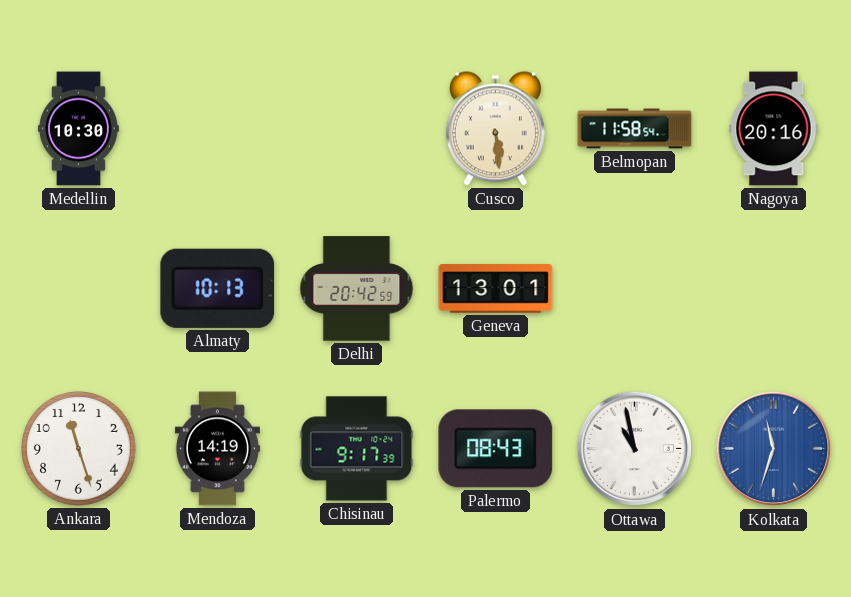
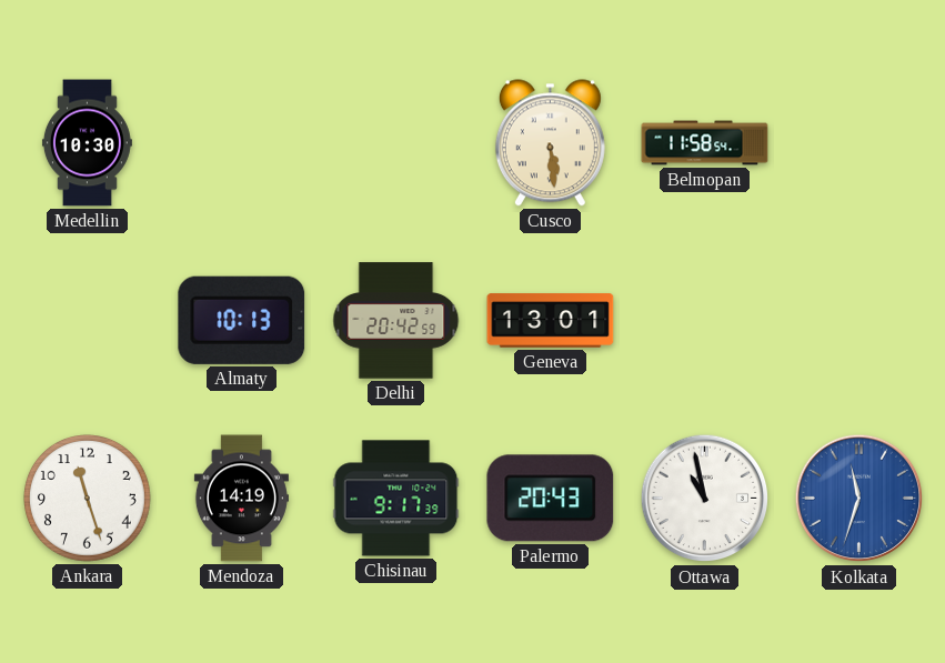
Nagoya: 20:16 -> none (774, 129)
Palermo: 08:43 -> 20:43 (551, 499)
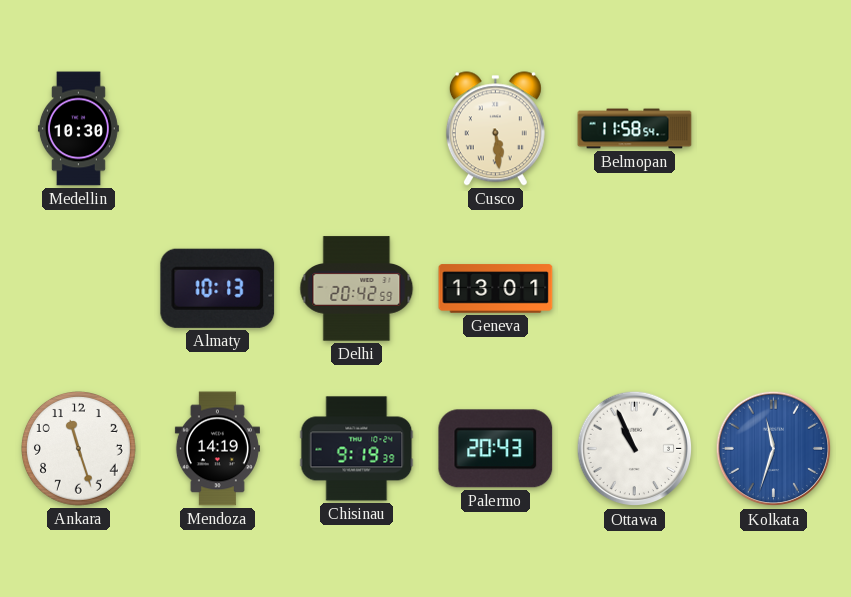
Chisinau: 9:17 -> 9:19 (357, 449)
Ottawa: 10:58 -> 10:56 (635, 449)
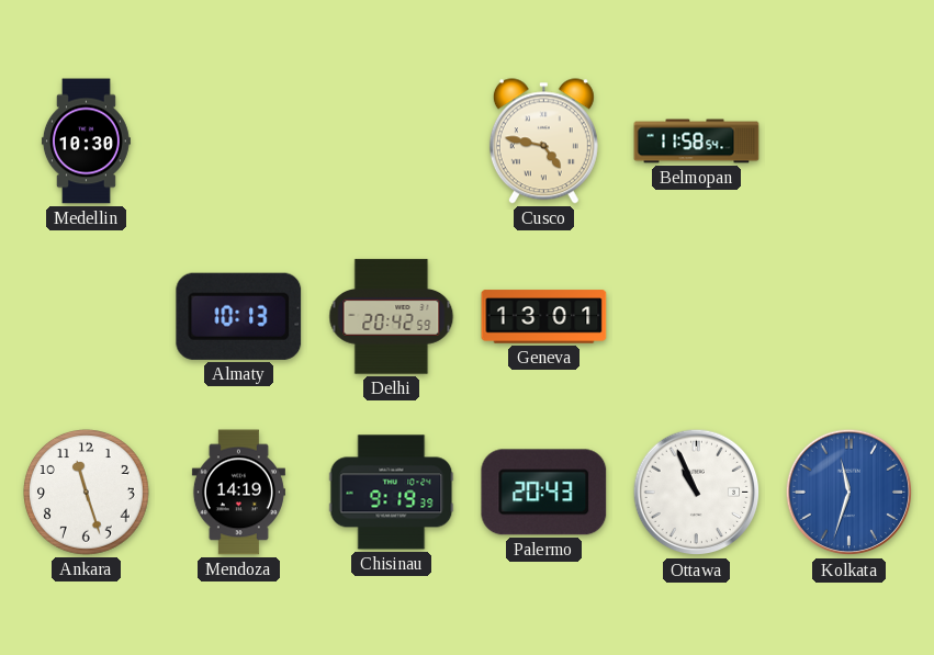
Cusco: 5:29 -> 4:47 (543, 142)
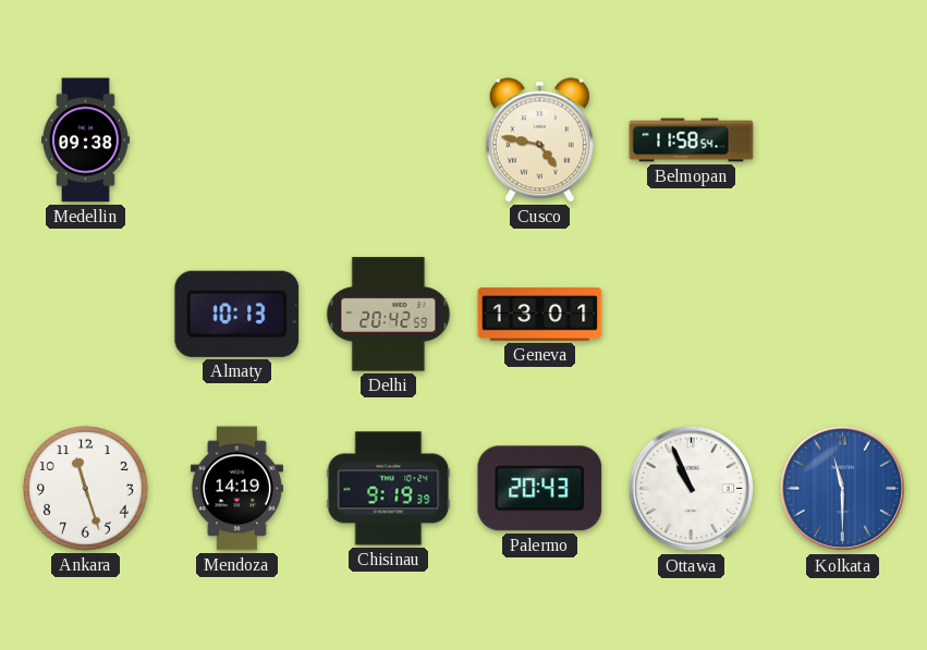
Medellin: 10:30 -> 09:38 (85, 140)
Kolkata: 11:33 -> 11:30 (843, 489)
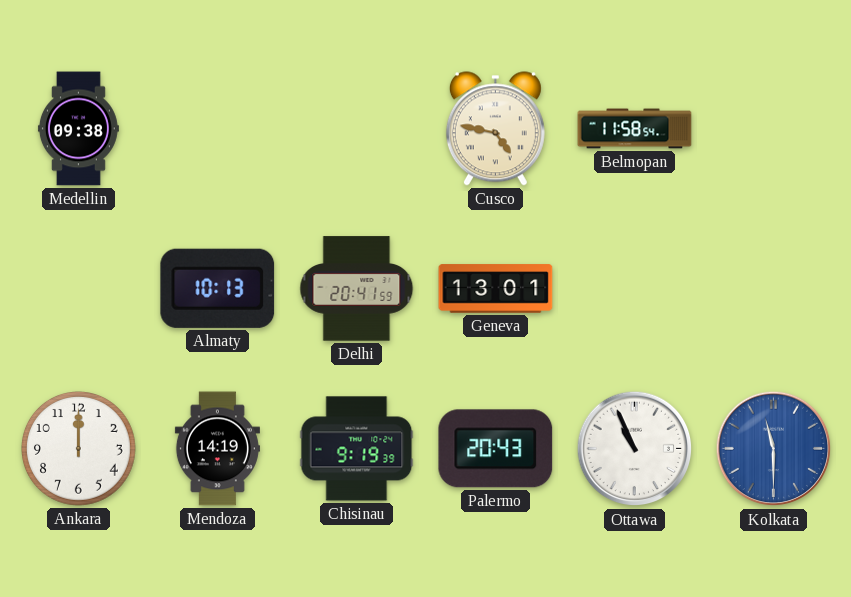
Delhi: 20:42 -> 20:41 (357, 289)
Ankara: 11:27 -> 12:00 (79, 449)
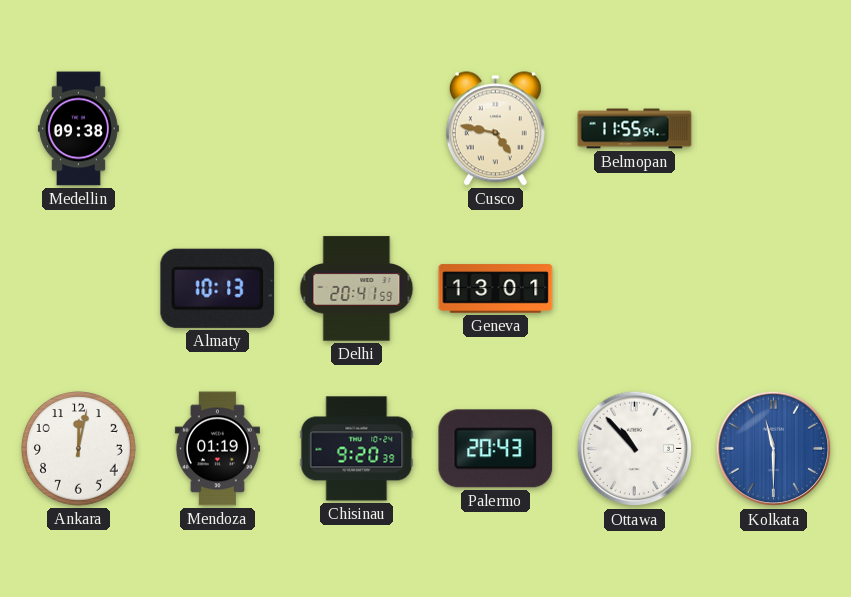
Belmopan: 11:58 -> 11:55 (635, 129)
Ankara: 12:00 -> 12:02 (79, 449)
Mendoza: 14:19 -> 01:19 (217, 449)
Chisinau: 9:19 -> 9:20 (357, 449)
Ottawa: 10:56 -> 10:53 (635, 449)
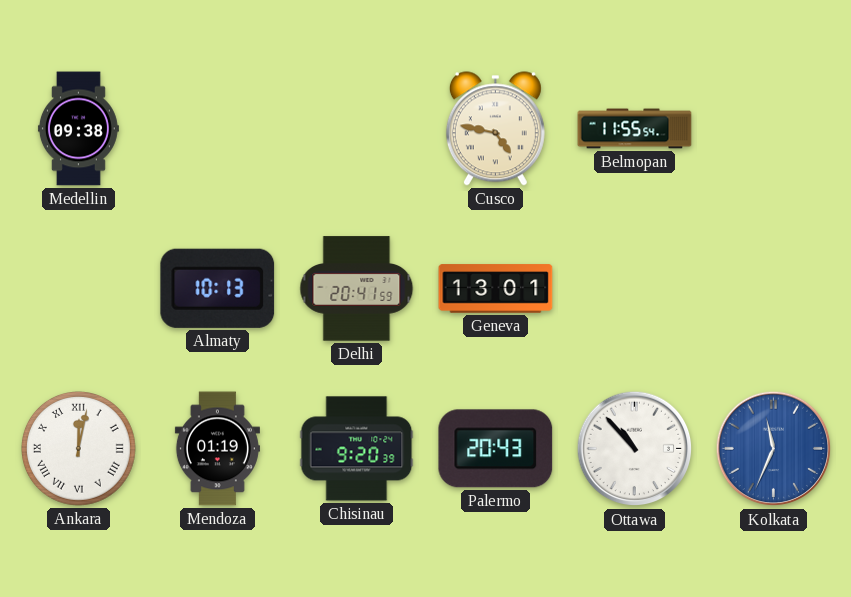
Ankara numerals: Arabic -> Roman (79, 449)
Kolkata: 11:30 -> 11:34 (774, 449)
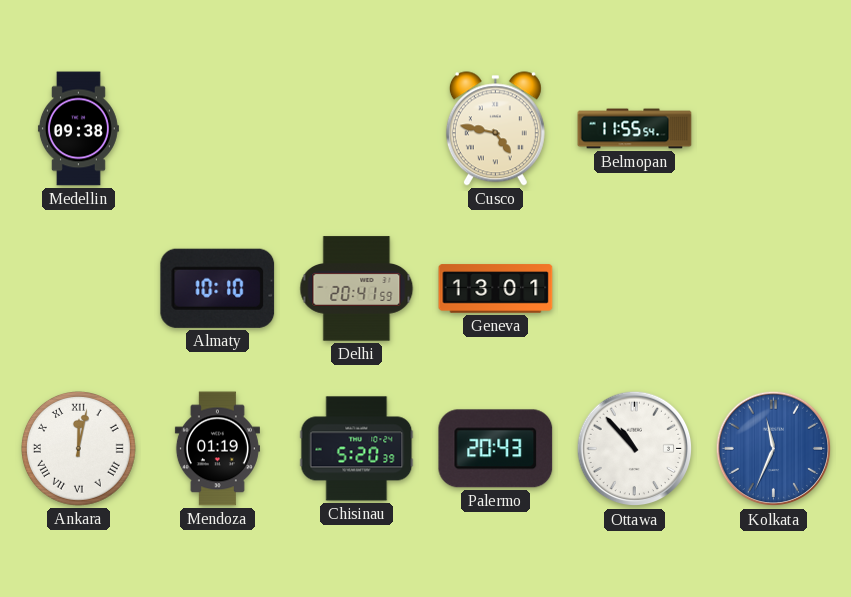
Almaty: 10:13 -> 10:10 (218, 288)
Chisinau: 9:20 -> 5:20 (357, 449)
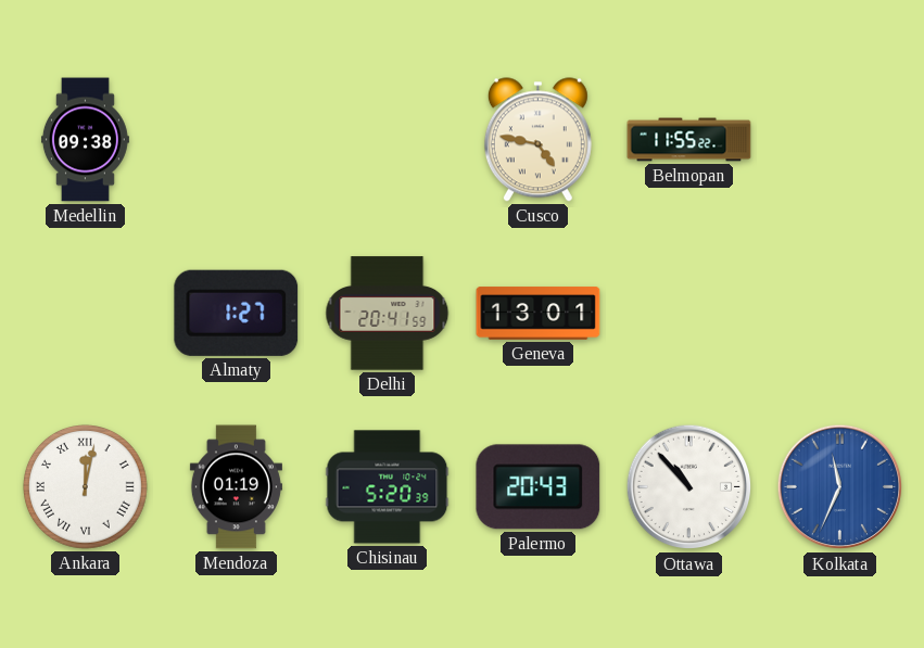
Belmopan: 11:55:54 -> 11:55:22 (689, 140)
Almaty: 10:10 -> 1:27 (237, 313)
